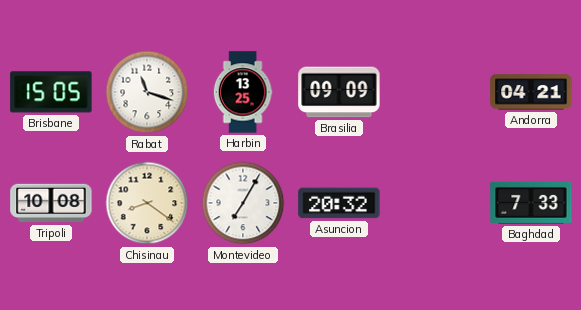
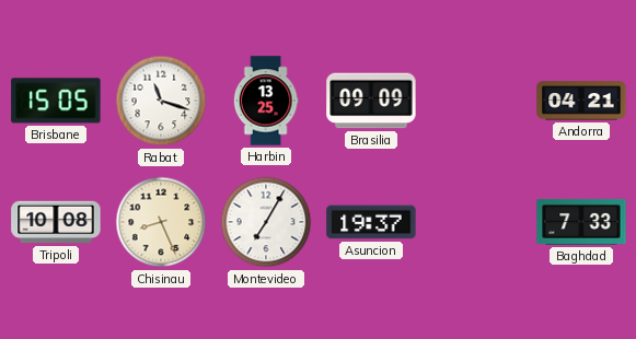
Chisinau: 8:21 -> 8:26 (161, 222)
Asuncion: 20:32 -> 19:37 (371, 222)
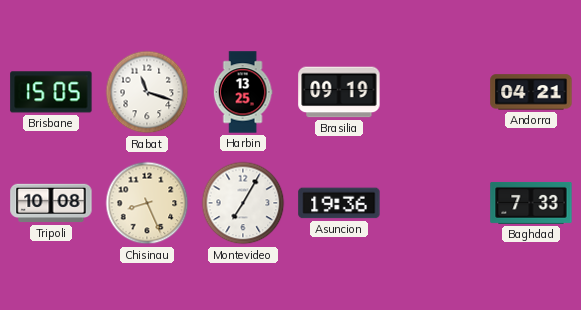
Brasilia: 09:09 -> 09:19 (339, 92)
Asuncion: 19:37 -> 19:36 (339, 203)
